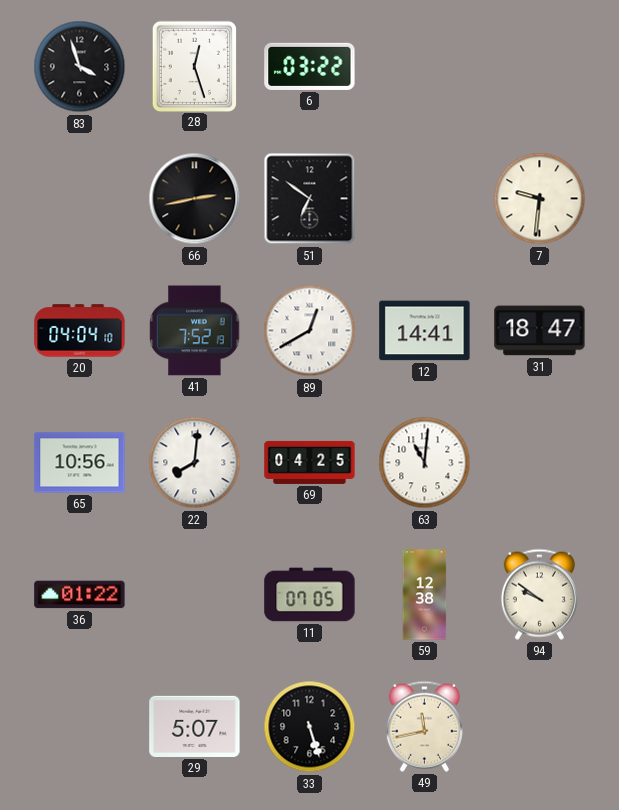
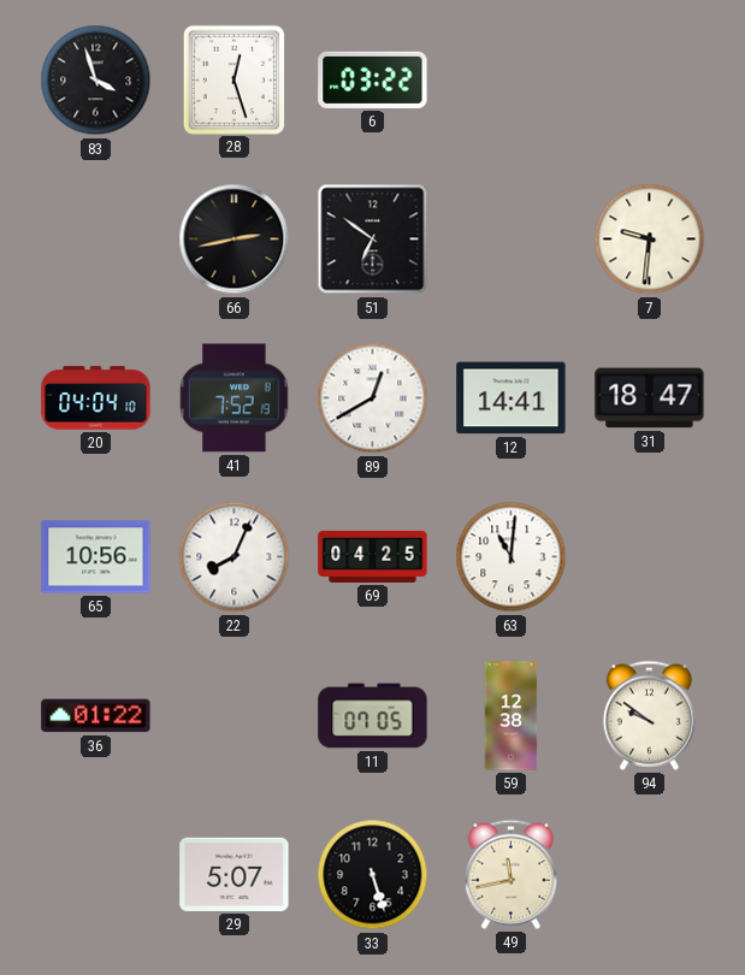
22: 8:01 -> 8:04 (235, 557)
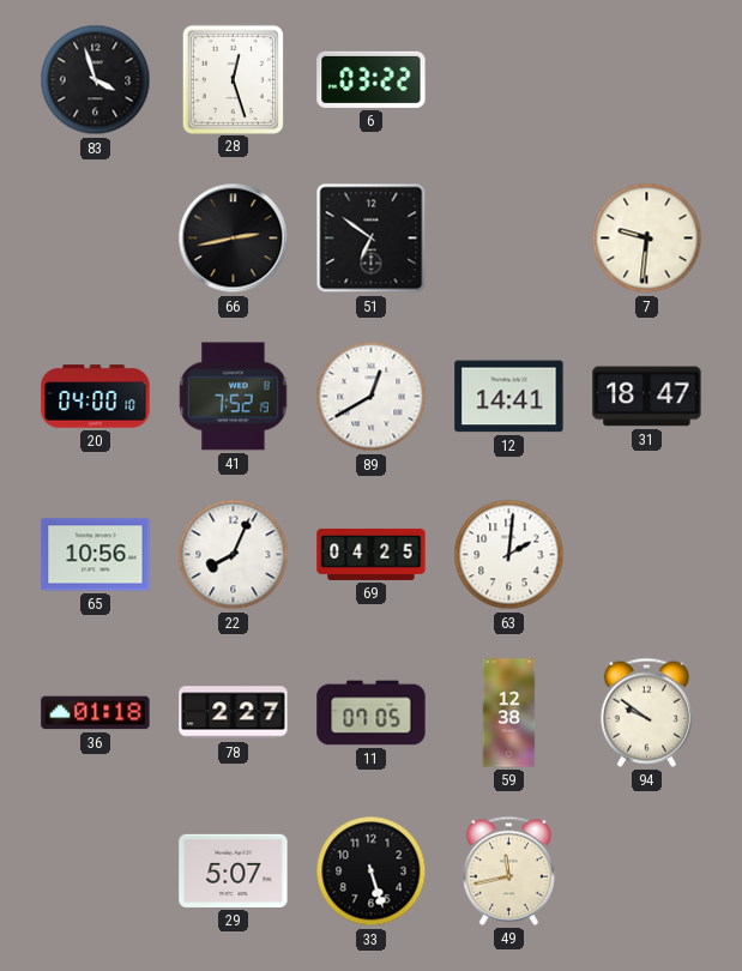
20: 04:04 -> 04:00 (96, 397)
63: 11:01 -> 2:01 (509, 555)
36: 01:22 -> 01:18 (96, 713)
78: none -> 2:27 (234, 713)
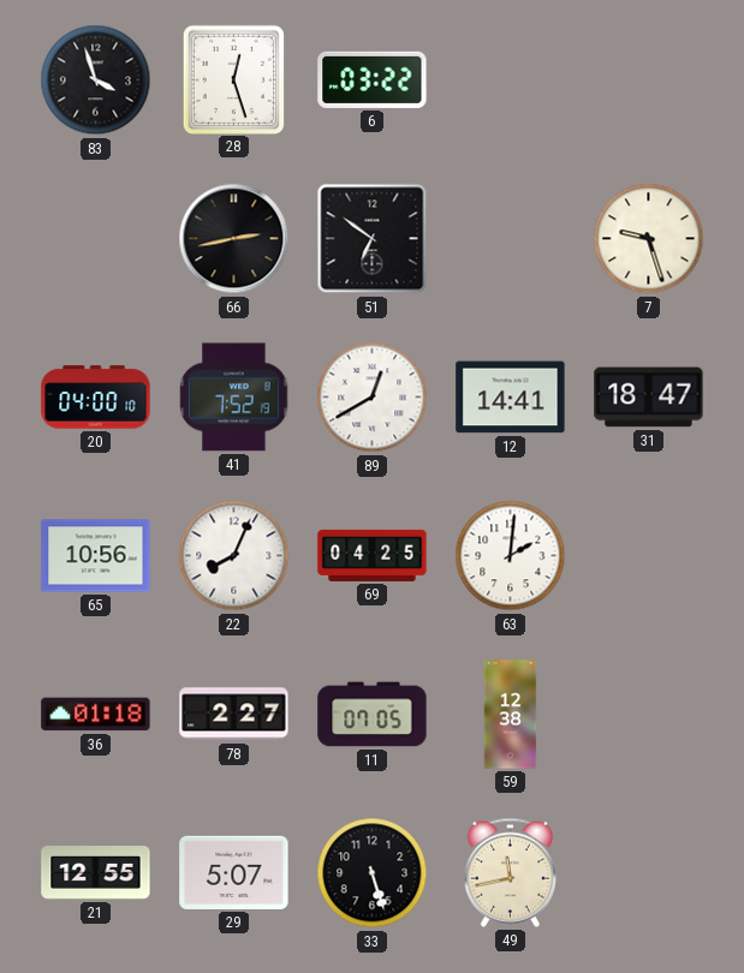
7: 9:31 -> 9:27 (649, 239)
94: 9:51 -> none (646, 712)
21: none -> 12:55 (96, 873)
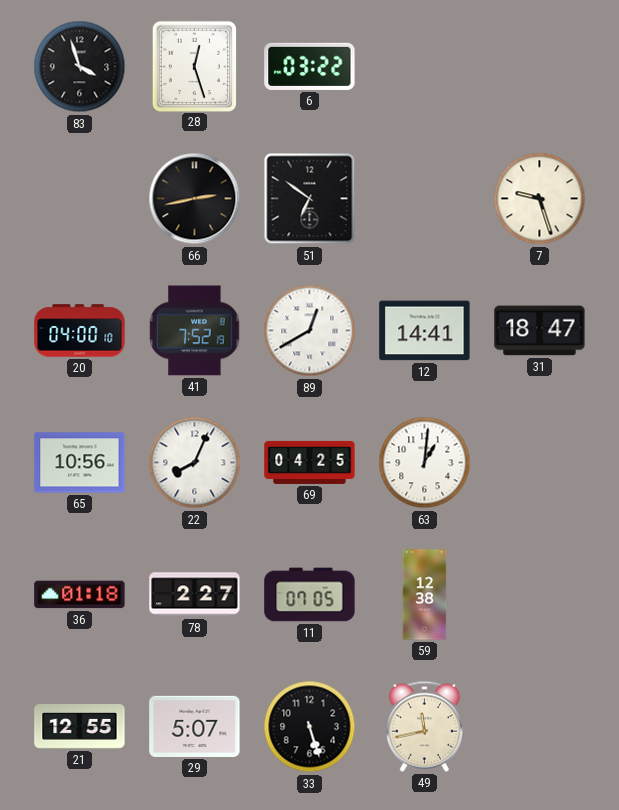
63: 2:01 -> 1:01 (425, 463)
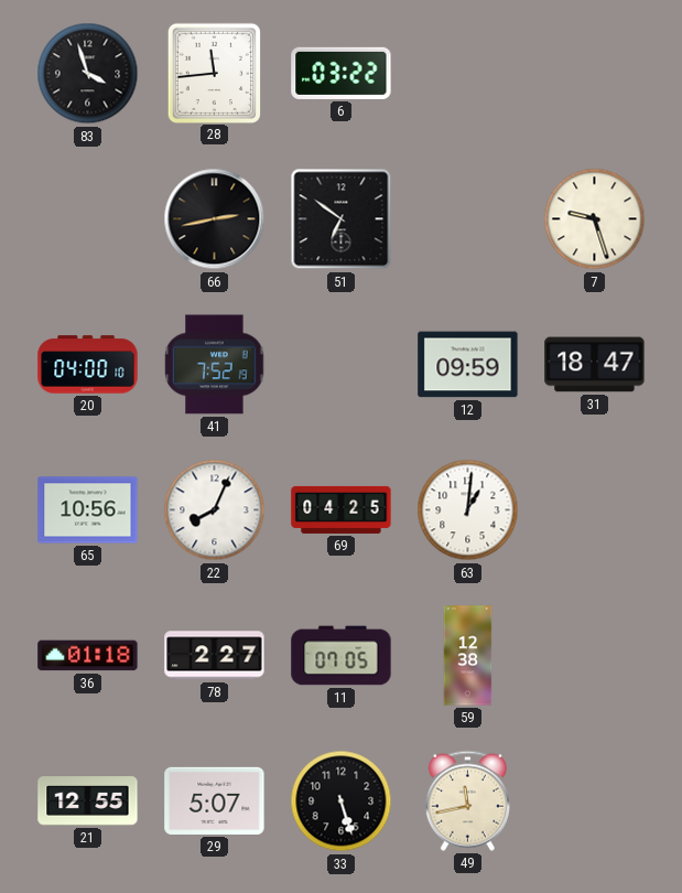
28: 12:27 -> 11:44 (214, 73)
89: 12:40 -> none (310, 331)
12: 14:41 -> 09:59 (468, 365)
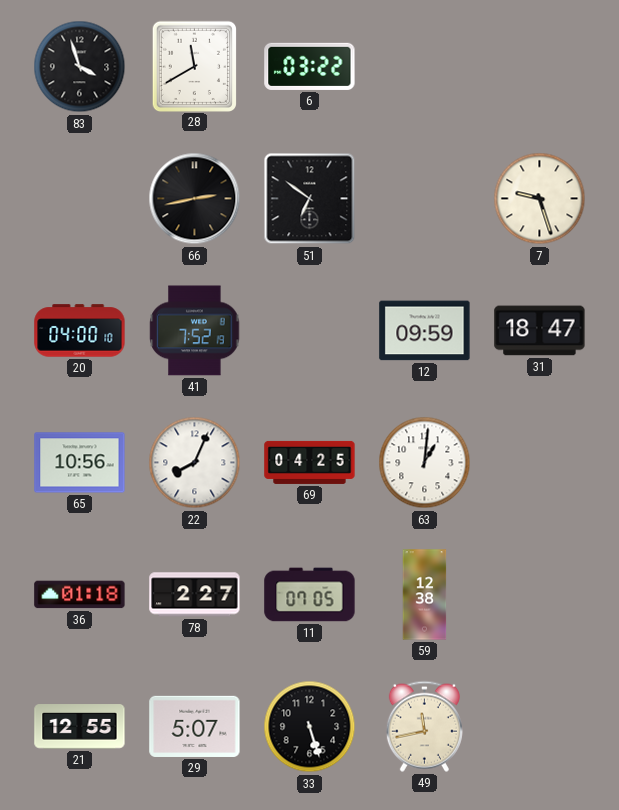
28: 11:44 -> 11:40 (194, 66)
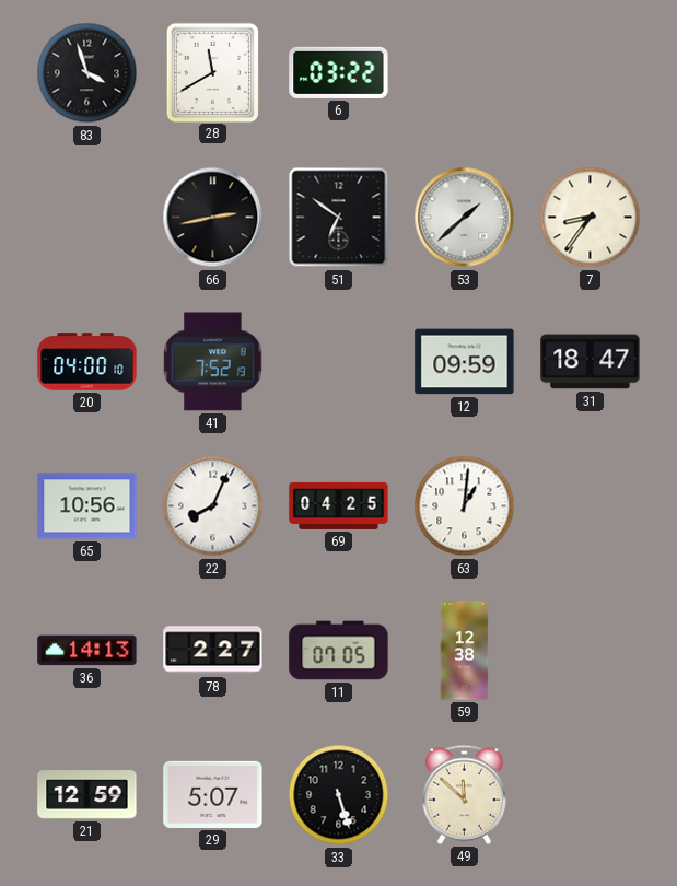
53: none -> 1:38 (465, 218)
7: 9:27 -> 8:36 (591, 218)
36: 01:18 -> 14:13 (87, 651)
21: 12:55 -> 12:59 (87, 795)
49: 11:43 -> 11:52 (464, 794)
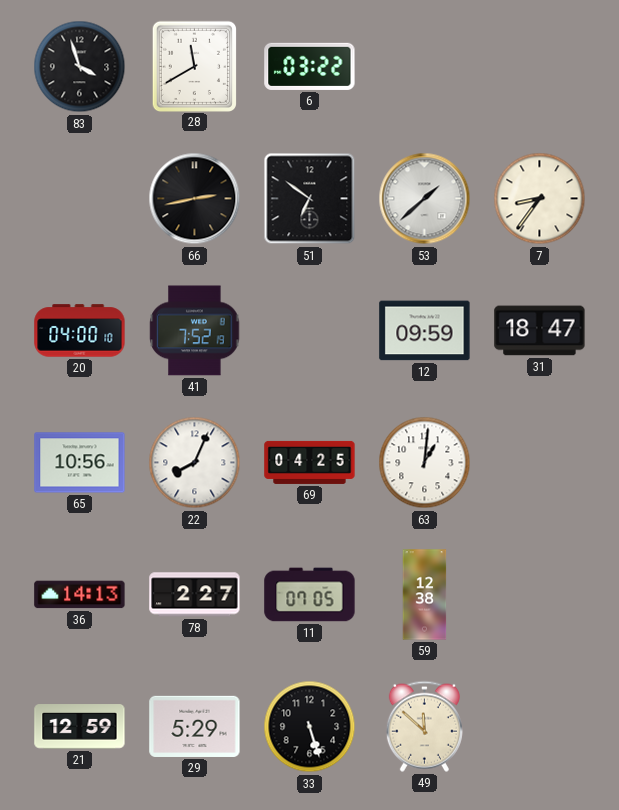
29: 5:07 -> 5:29 (195, 726)
